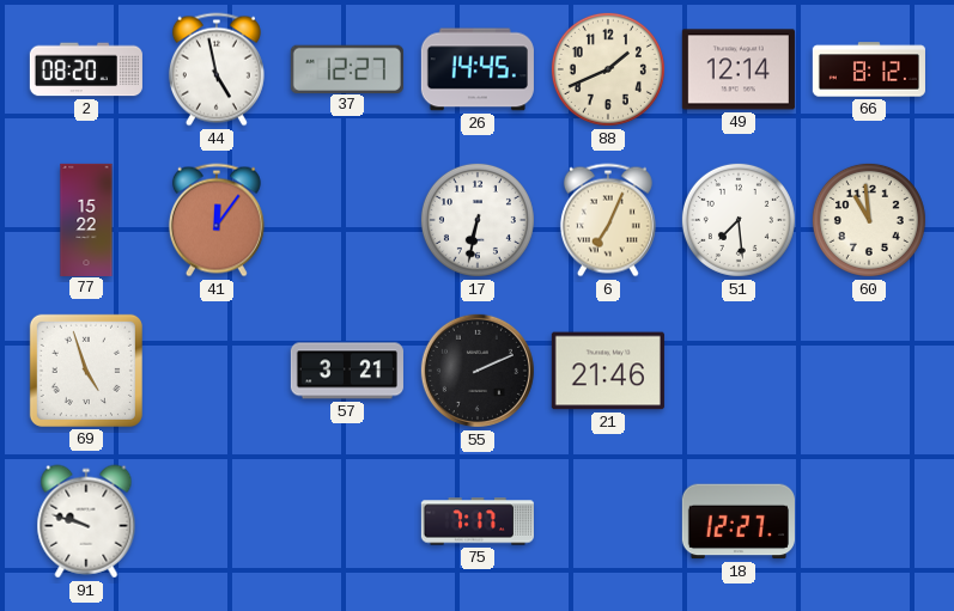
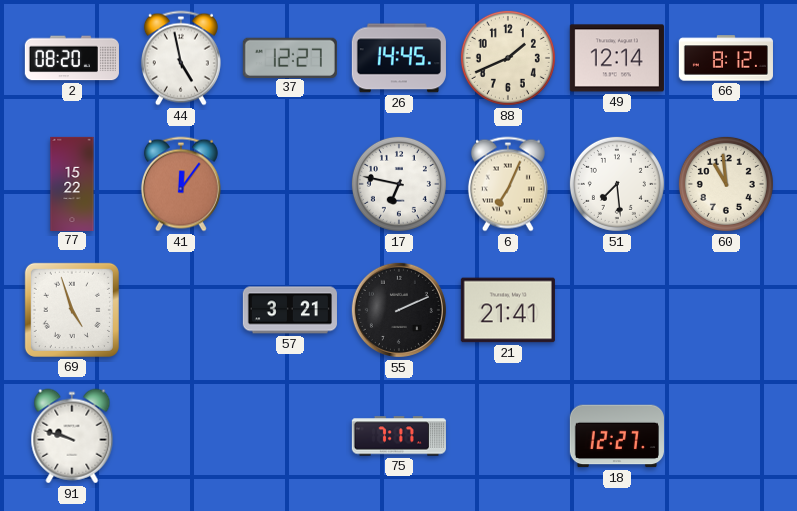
17: 6:32 -> 6:47 (399, 184)
21: 21:46 -> 21:41 (508, 310)
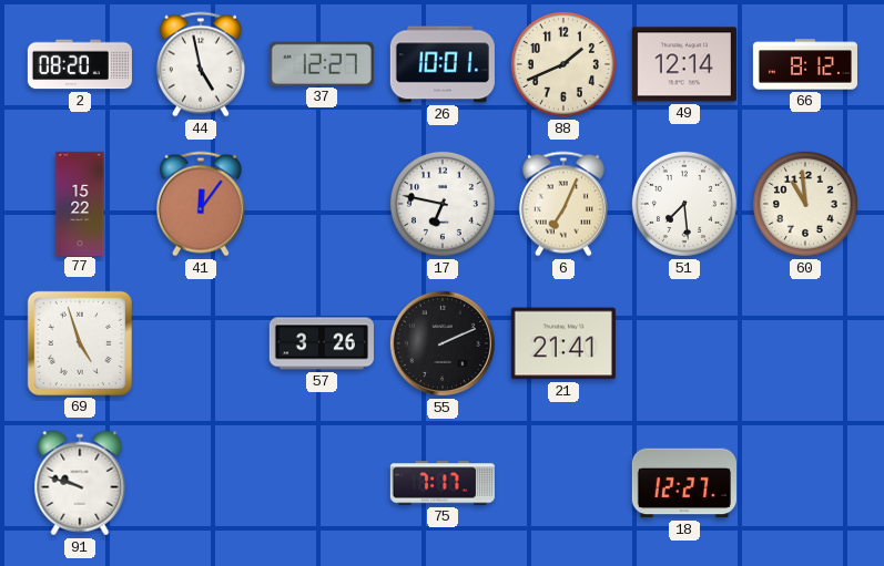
26: 14:45 -> 10:01 (443, 64)
57: 3:21 -> 3:26 (322, 343)
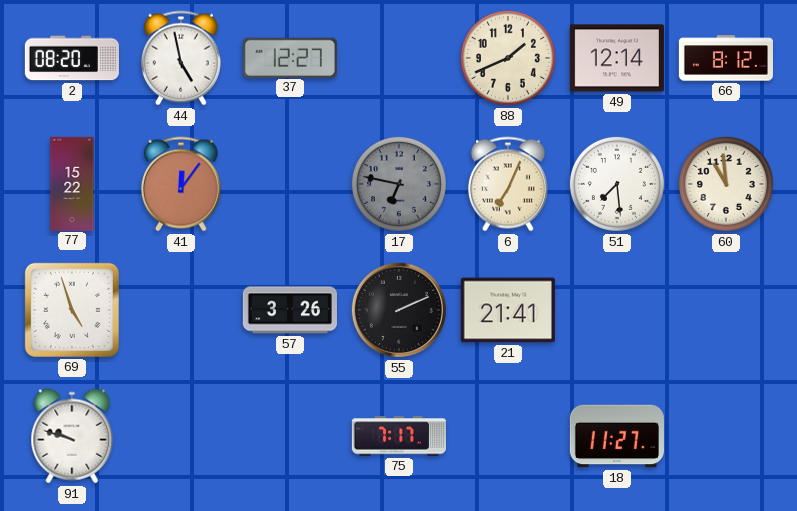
26: 10:01 -> none (443, 64)
17 dial: white -> grey (399, 184)
18: 12:27 -> 11:27 (617, 436)
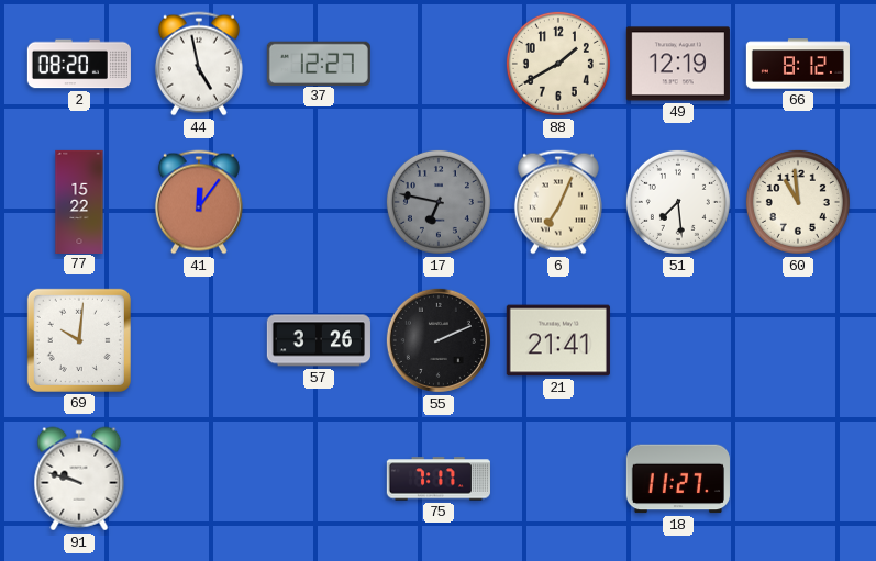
88: 1:41 -> 1:40 (558, 64)
49: 12:14 -> 12:19 (678, 64)
69: 4:57 -> 10:01 (79, 340)
